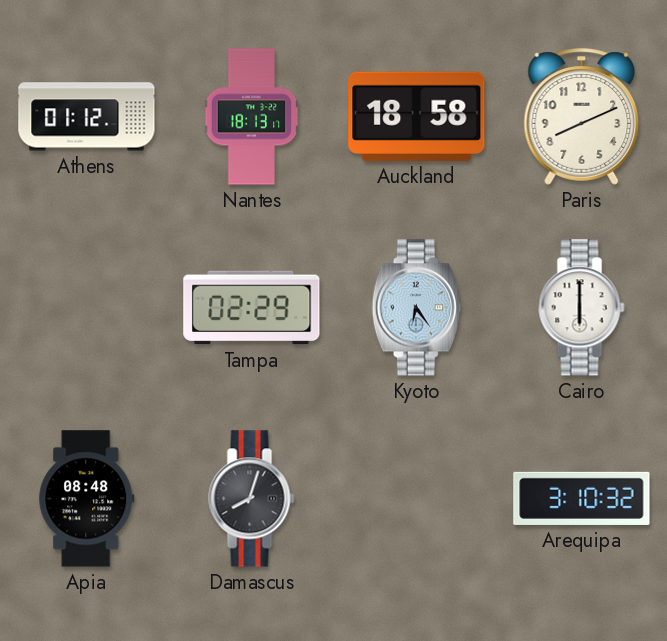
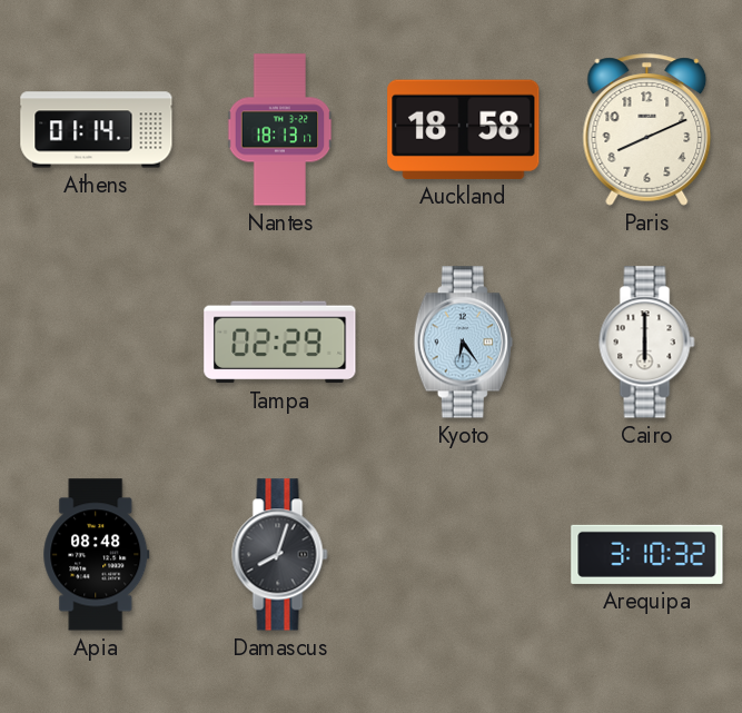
Athens: 01:12 -> 01:14 (97, 130)
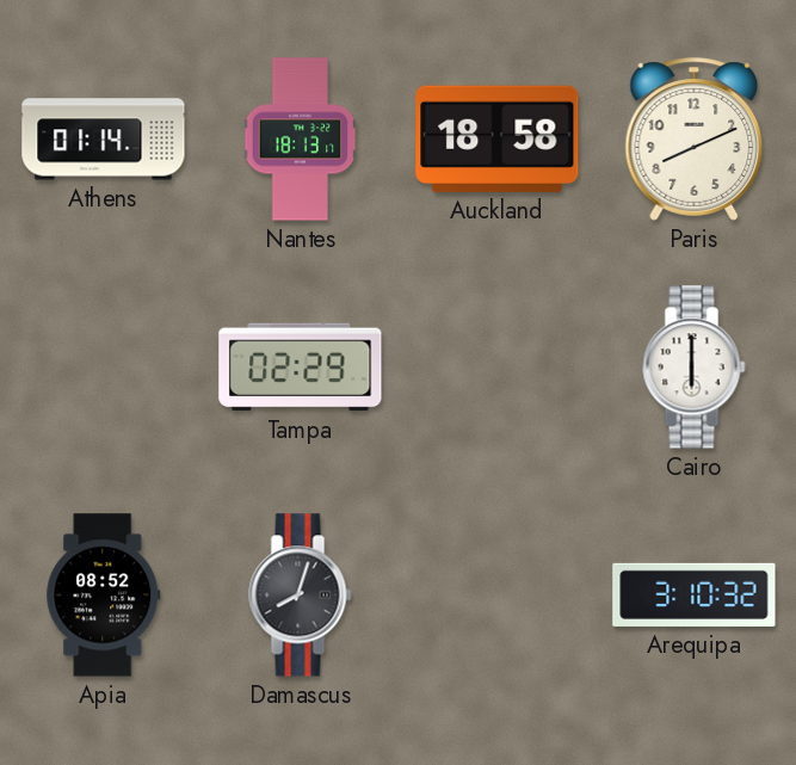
Kyoto: 6:24 -> none (463, 343)
Apia: 08:48 -> 08:52 (104, 596)
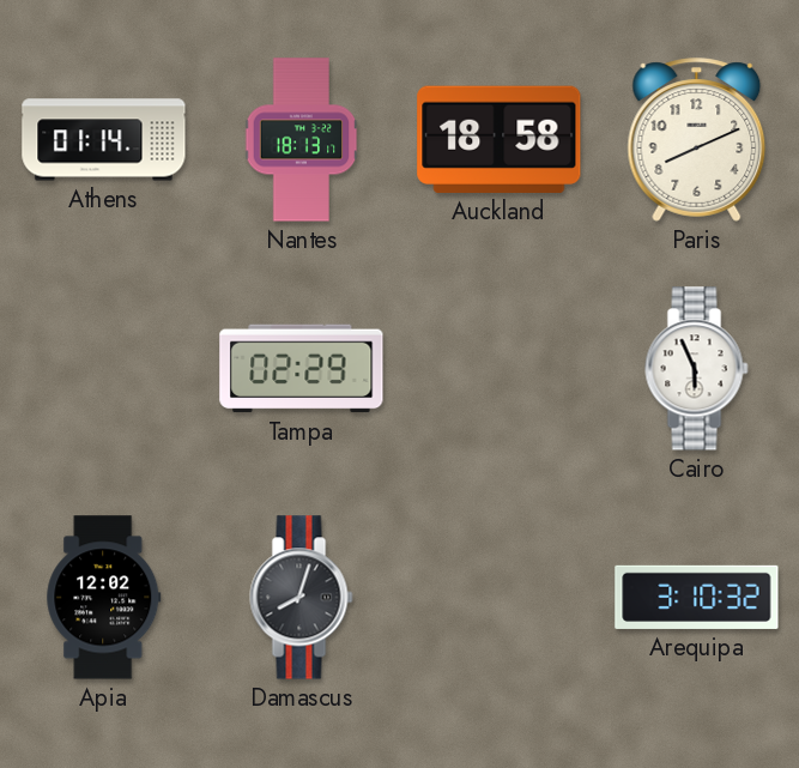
Cairo: 6:00 -> 5:56 (697, 369)
Apia: 08:52 -> 12:02 (104, 598)
